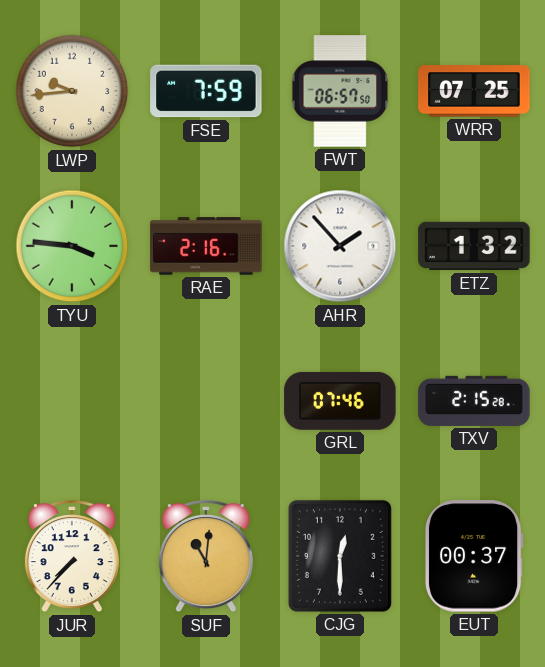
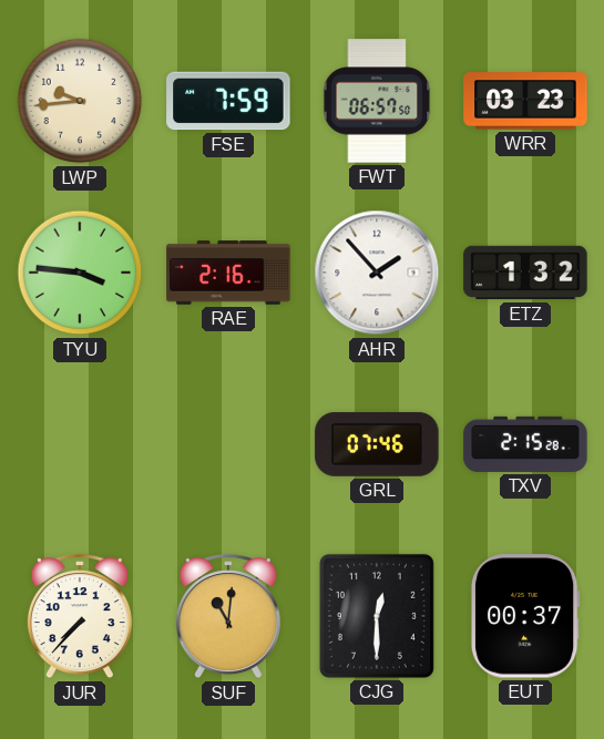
WRR: 07:25 -> 03:23 (525, 101)
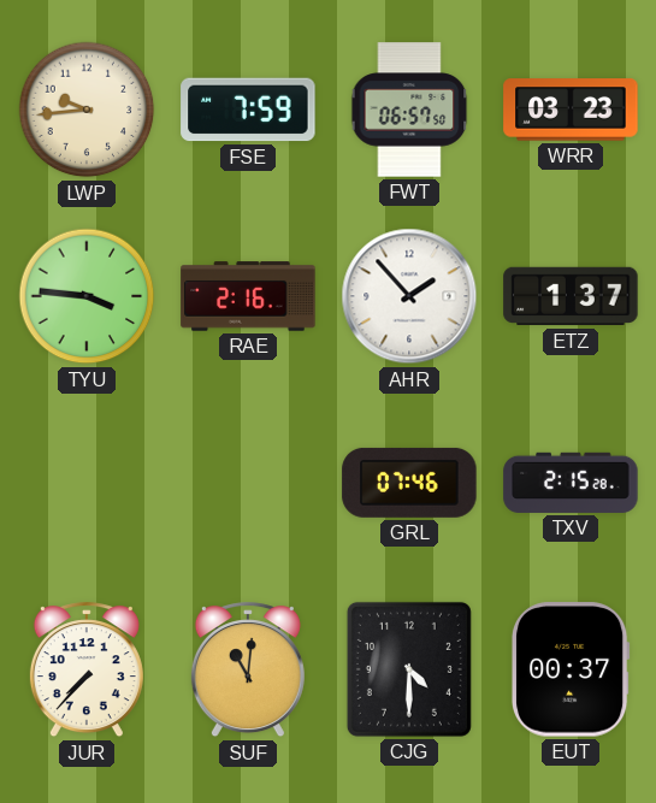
ETZ: 1:32 -> 1:37 (571, 296)
CJG: 12:30 -> 4:30 (409, 669)
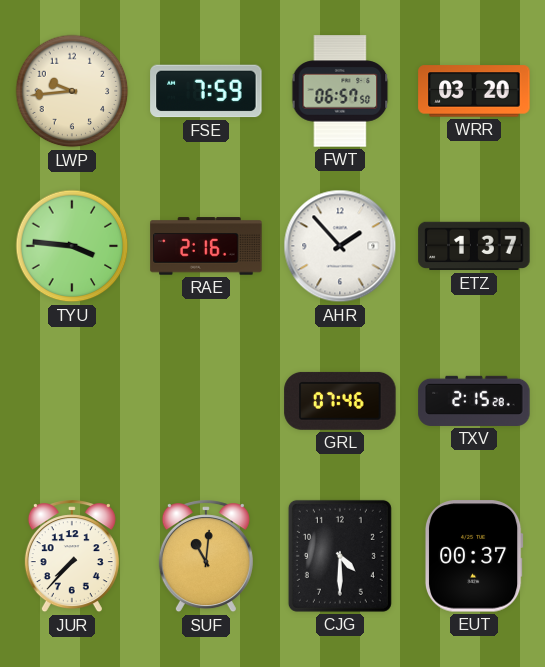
WRR: 03:23 -> 03:20 (474, 91)
